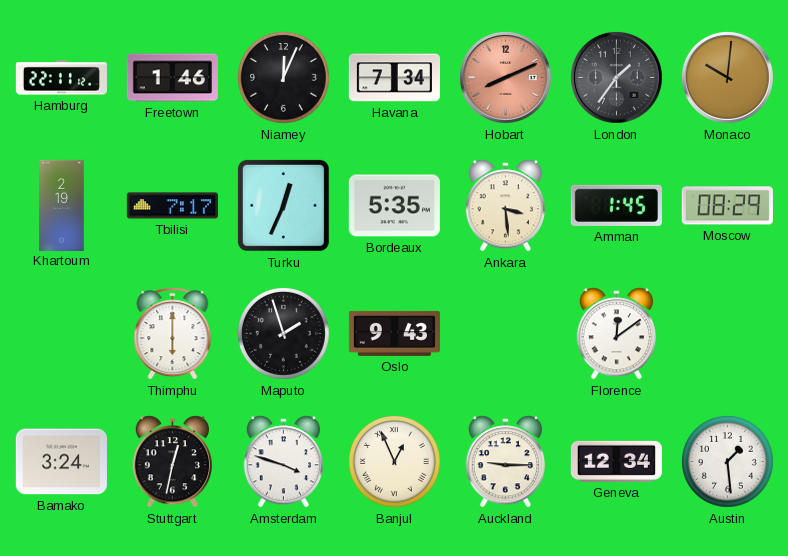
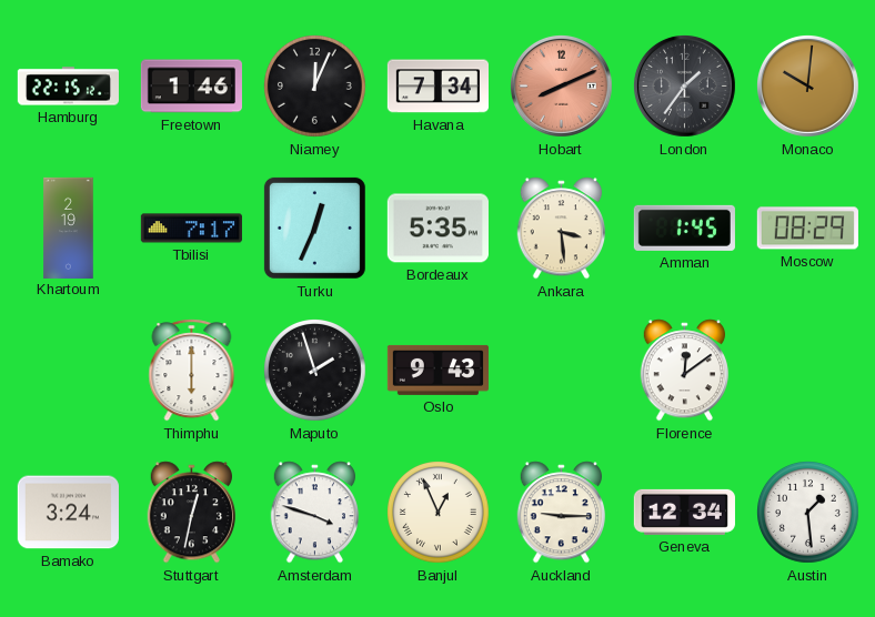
Hamburg: 22:11 -> 22:15 (68, 87)
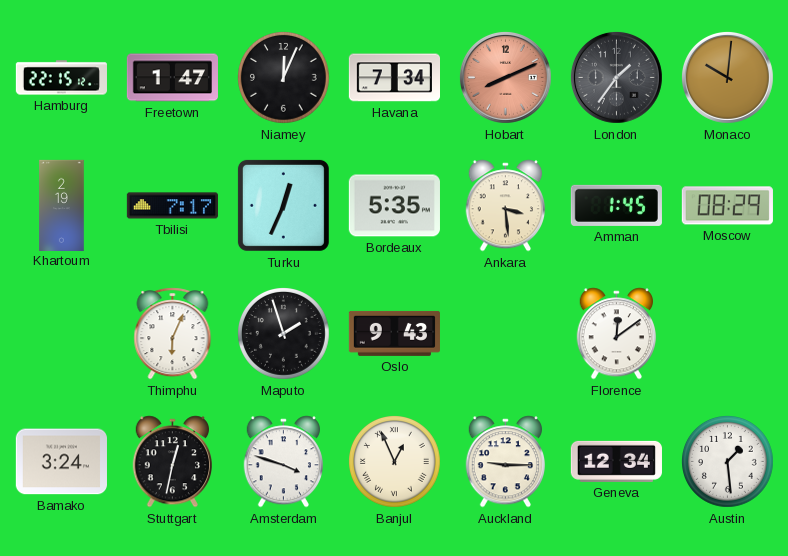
Freetown: 1:46 -> 1:47 (172, 78)
Thimphu: 6:00 -> 6:04 (173, 334)
